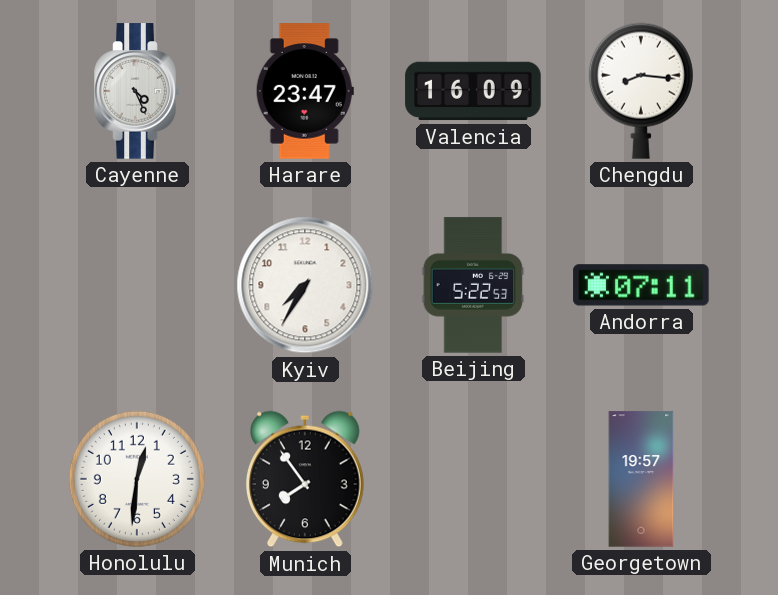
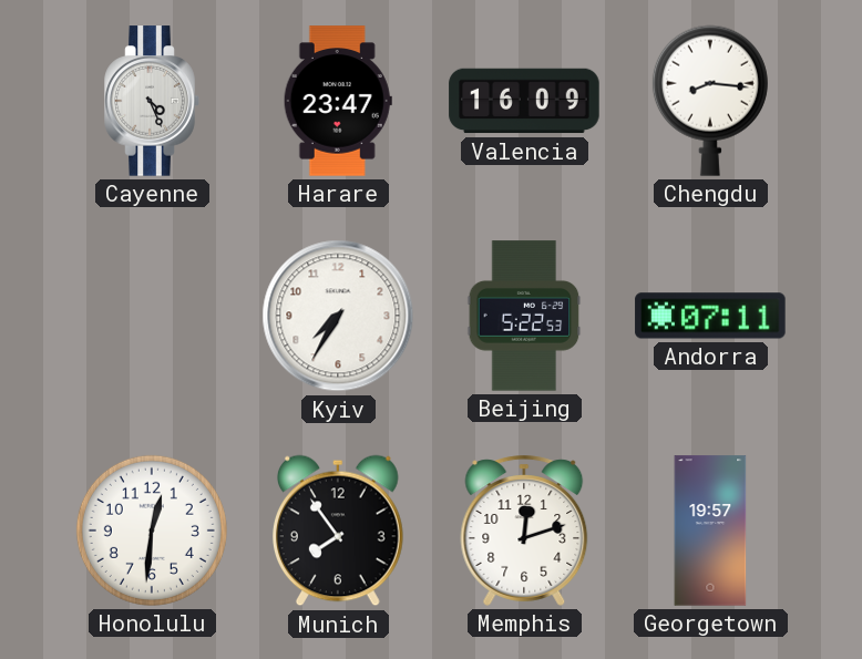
Memphis: none -> 12:12 (524, 531)
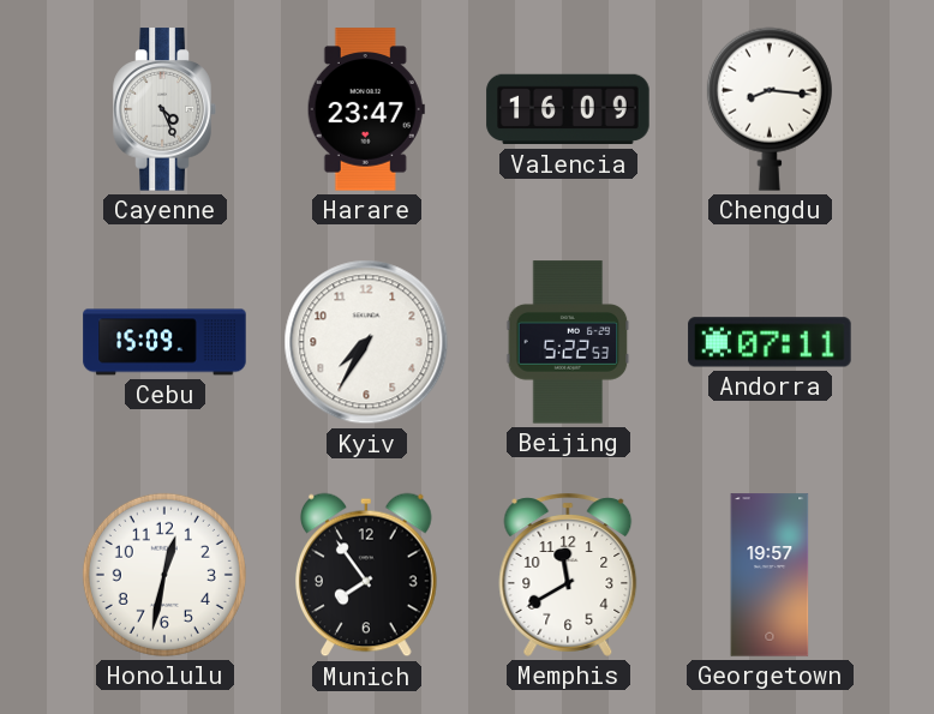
Cebu: none -> 15:09 (164, 342)
Honolulu: 12:31 -> 12:32 (164, 575)
Memphis: 12:12 -> 11:40 (568, 575)
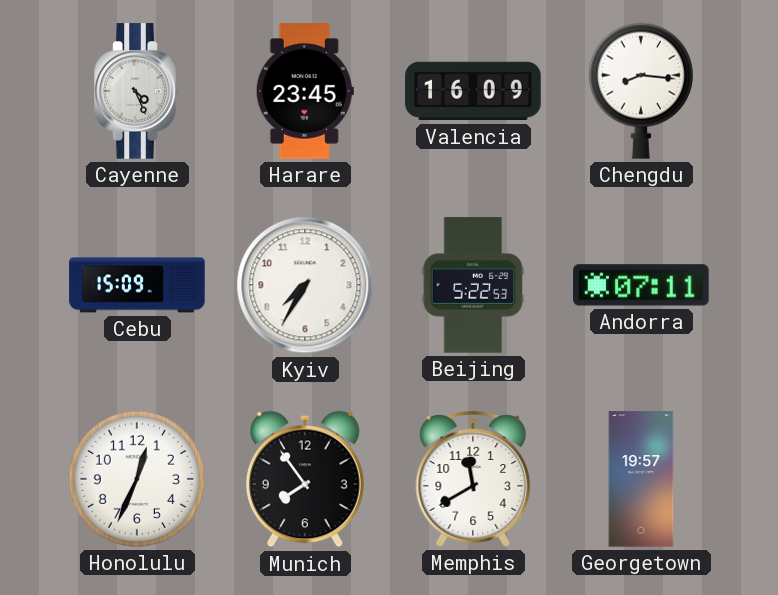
Harare: 23:47 -> 23:45 (305, 91)
Honolulu: 12:32 -> 12:34 (137, 479)
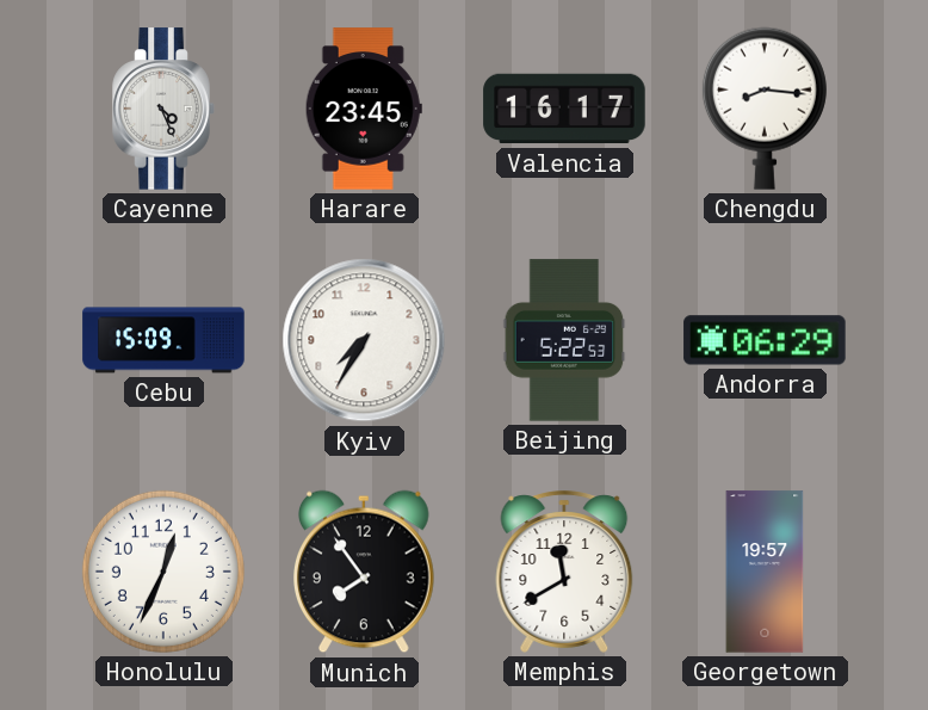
Valencia: 16:09 -> 16:17 (564, 109)
Andorra: 07:11 -> 06:29 (765, 340)
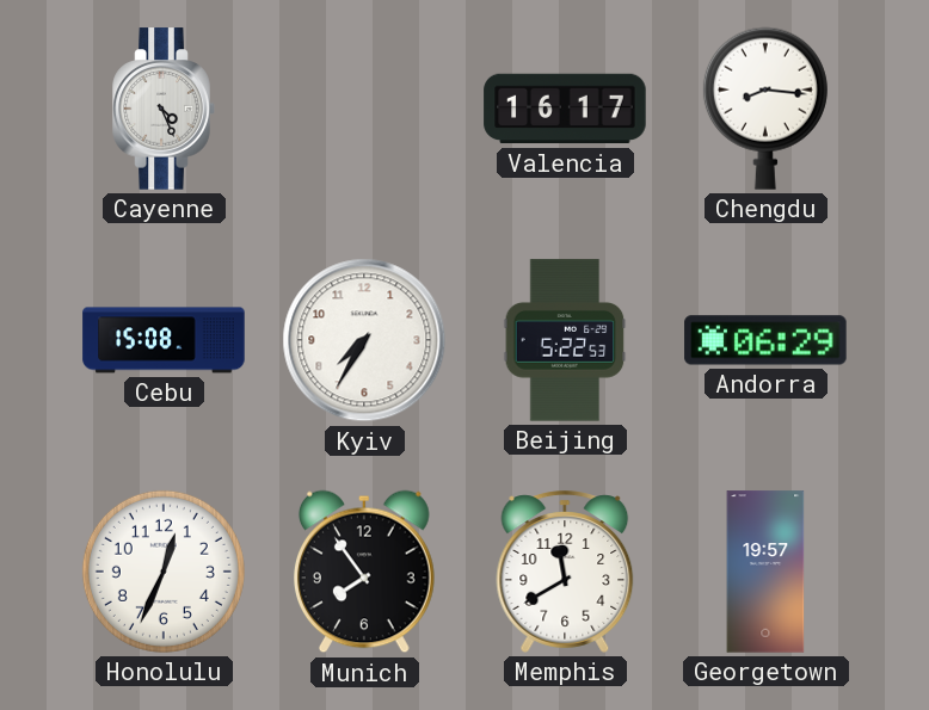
Harare: 23:45 -> none (364, 109)
Cebu: 15:09 -> 15:08 (164, 340)
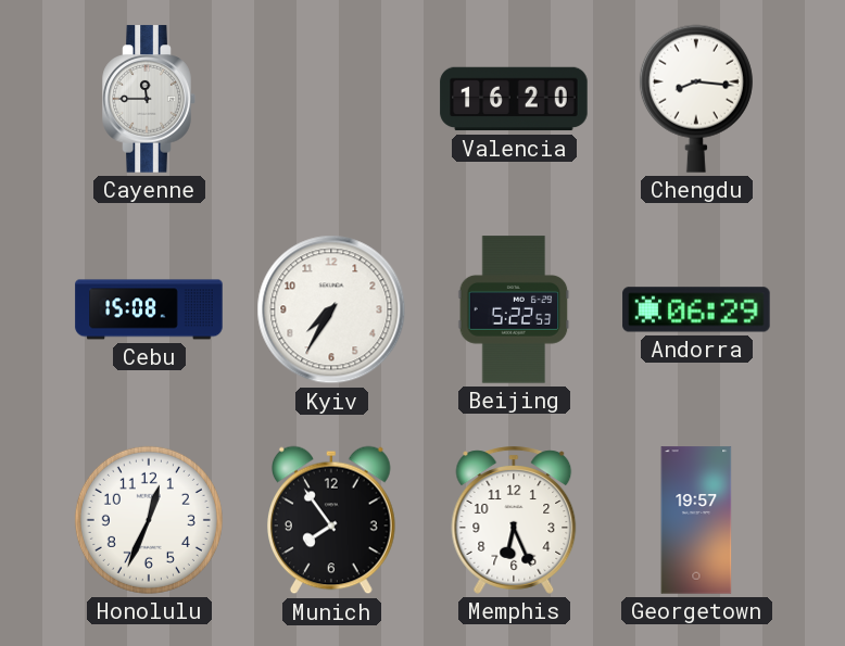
Cayenne: 4:26 -> 11:45 (149, 99)
Valencia: 16:17 -> 16:20 (514, 99)
Memphis: 11:40 -> 6:26 (514, 520)
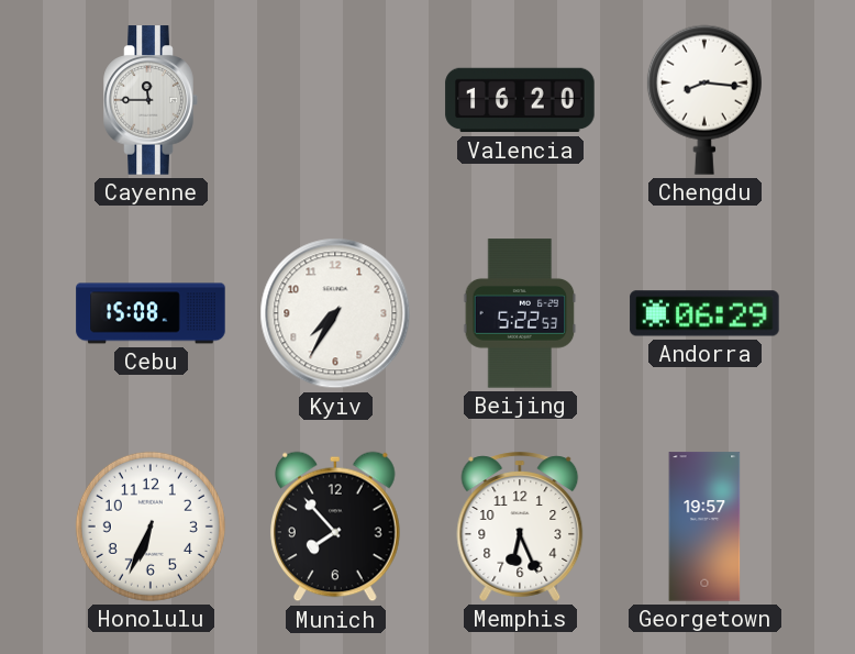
Honolulu: 12:34 -> 6:34 (151, 526)
Munich: 7:54 -> 7:53 (335, 526)
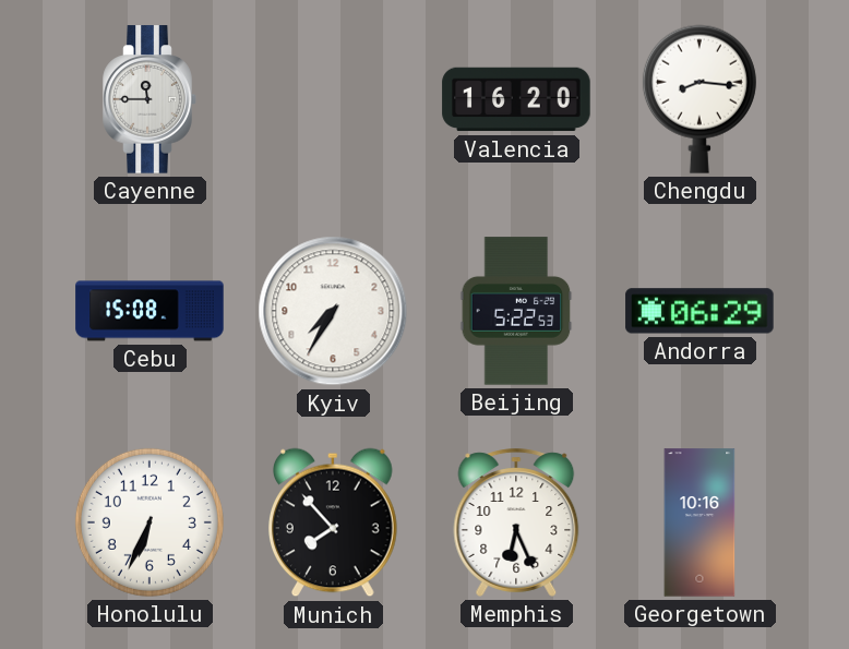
Georgetown: 19:57 -> 10:16 (699, 522)
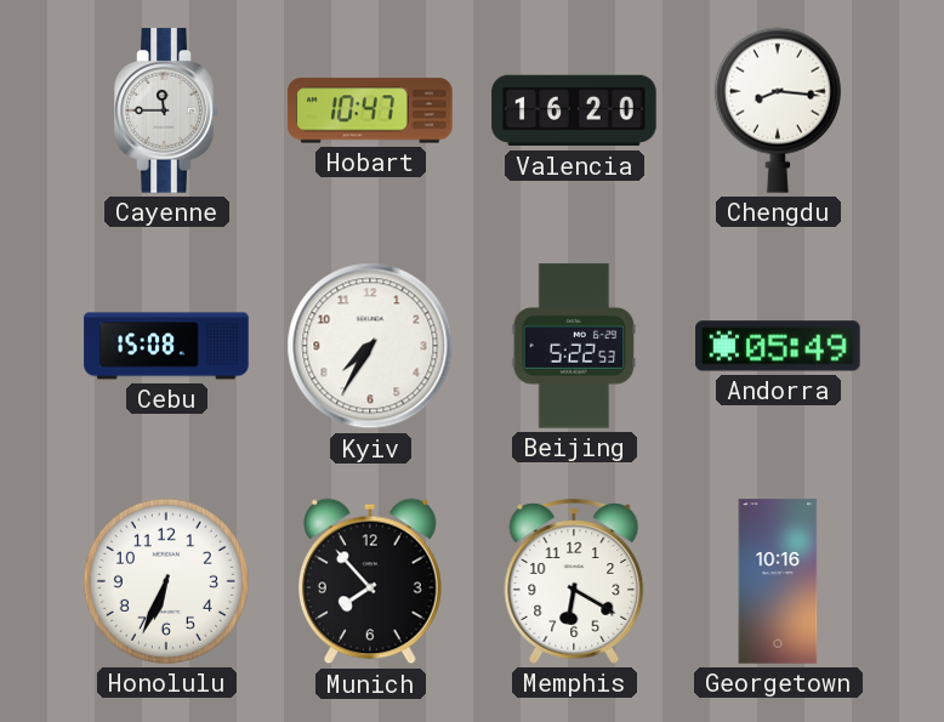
Hobart: none -> 10:47 (370, 110)
Andorra: 06:29 -> 05:49 (778, 346)
Memphis: 6:26 -> 6:20 (574, 581)
